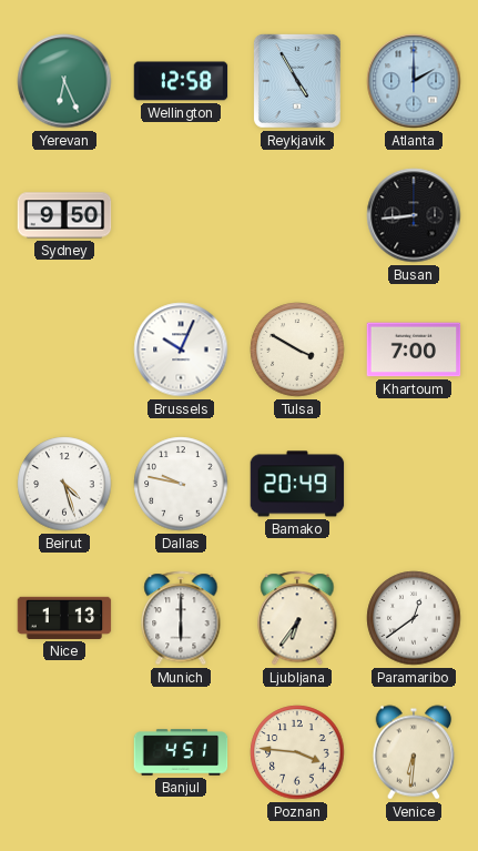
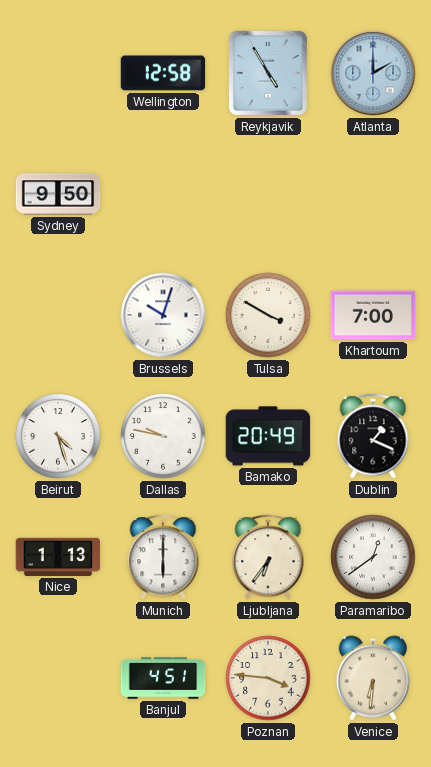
Yerevan: 6:26 -> none (64, 81)
Busan: 8:44 -> none (414, 215)
Brussels: 10:04 -> 10:03 (163, 315)
Dublin: none -> 1:19 (373, 436)
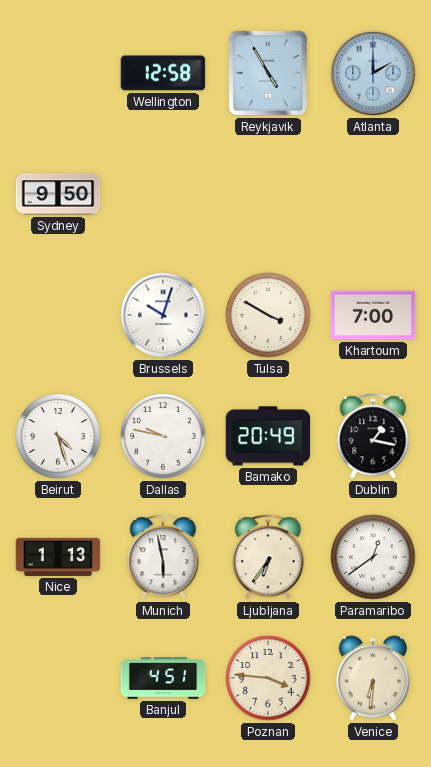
Dublin: 1:19 -> 1:17 (373, 436)
Munich: 6:00 -> 5:58 (163, 557)
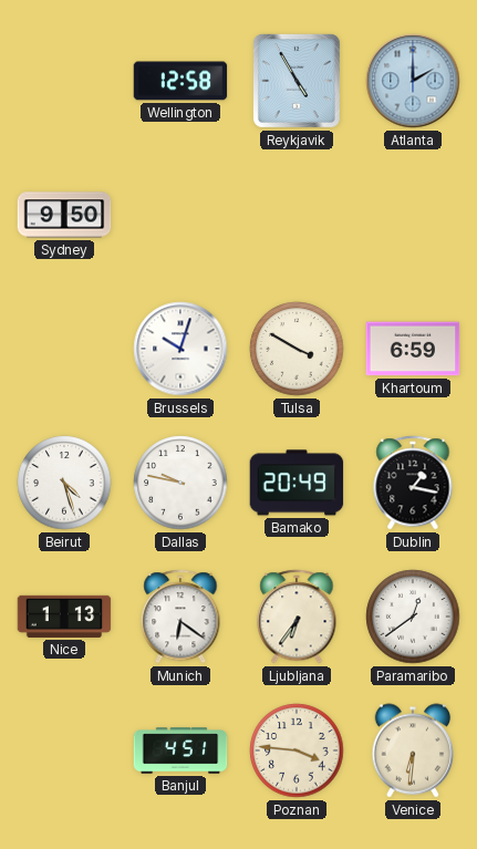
Khartoum: 7:00 -> 6:59 (413, 349)
Munich: 5:58 -> 6:21 (180, 617)
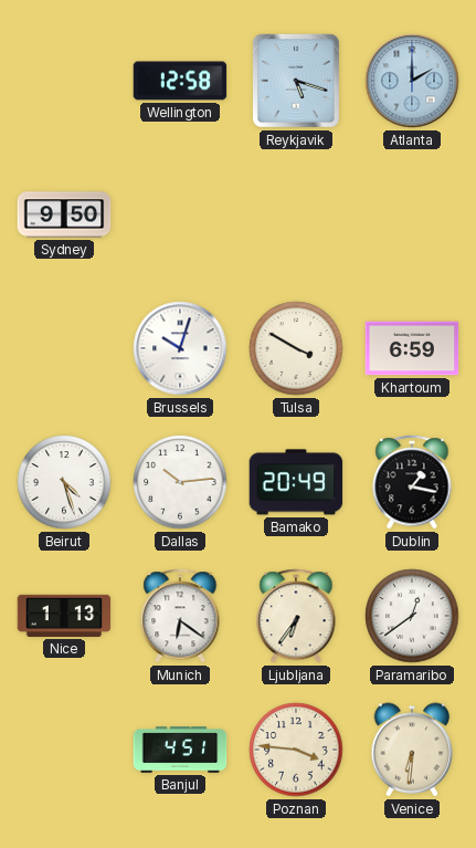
Reykjavik: 4:55 -> 5:18 (296, 81)
Dallas: 9:47 -> 10:14 (180, 482)
